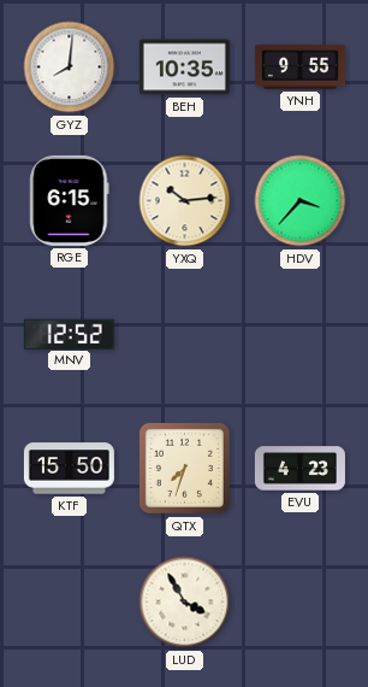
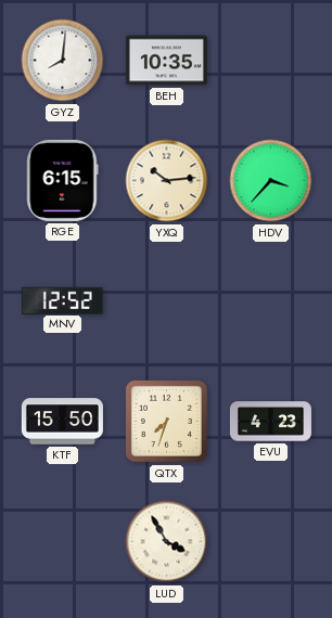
YNH: 9:55 -> none (299, 67)
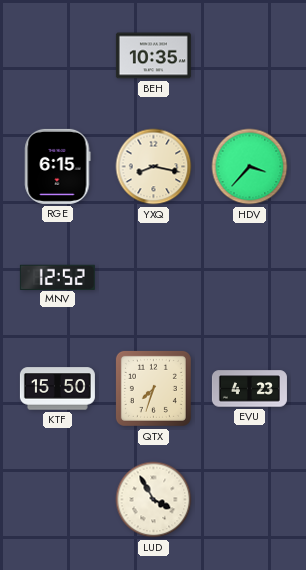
GYZ: 8:01 -> none (63, 61)
YXQ: 10:14 -> 8:17 (154, 167)
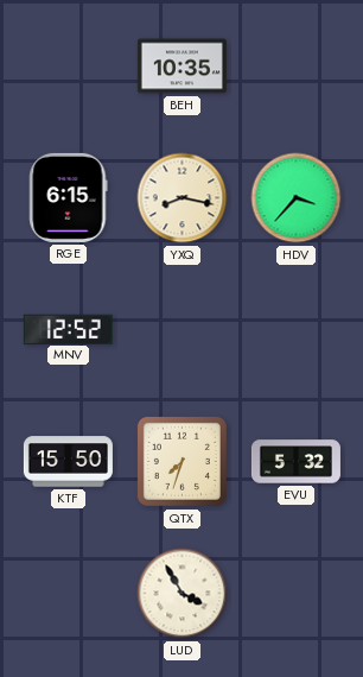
EVU: 4:23 -> 5:32 (295, 462)
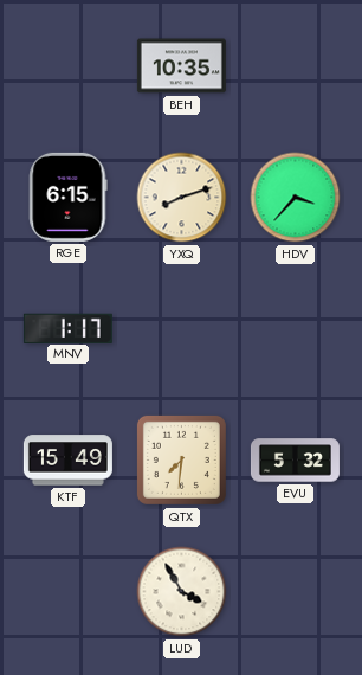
YXQ: 8:17 -> 8:12 (182, 198)
MNV: 12:52 -> 1:17 (67, 328)
KTF: 15:50 -> 15:49 (67, 461)
QTX: 7:33 -> 7:31 (181, 459)
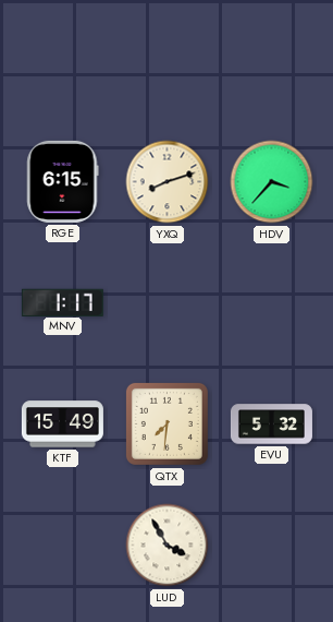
BEH: 10:35 -> none (181, 66)
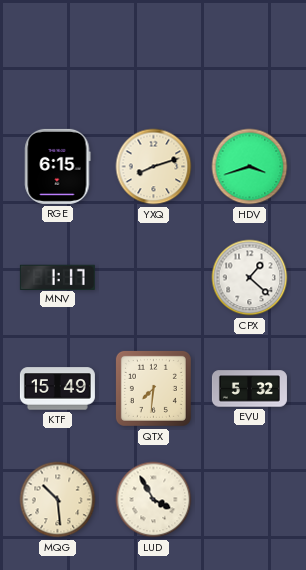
HDV: 3:37 -> 3:42 (250, 167)
CPX: none -> 1:22 (250, 278)
MQG: none -> 10:29 (58, 500)
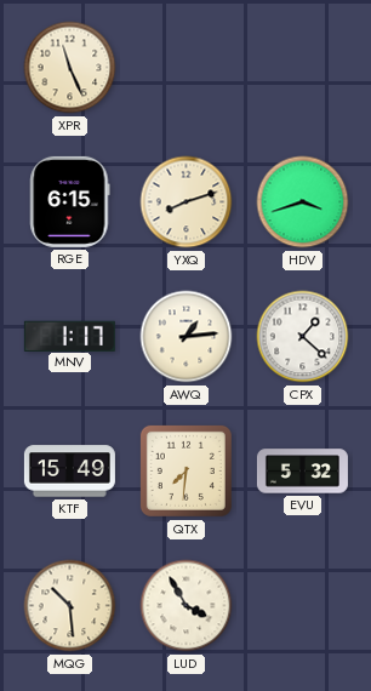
XPR: none -> 11:26 (70, 68)
AWQ: none -> 1:14 (187, 337)
